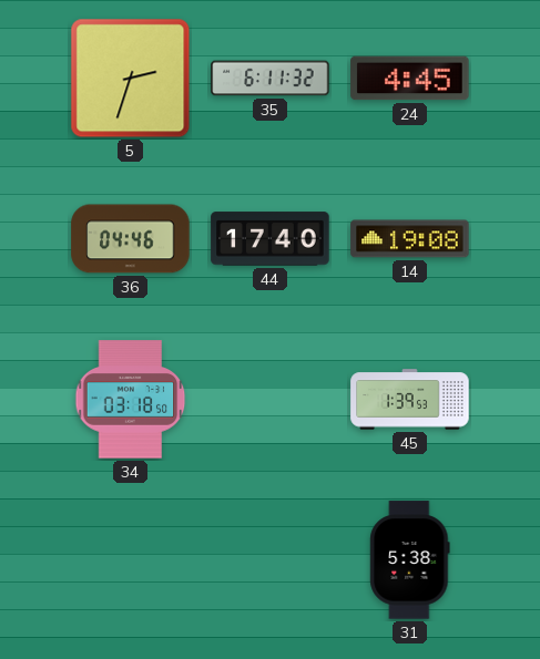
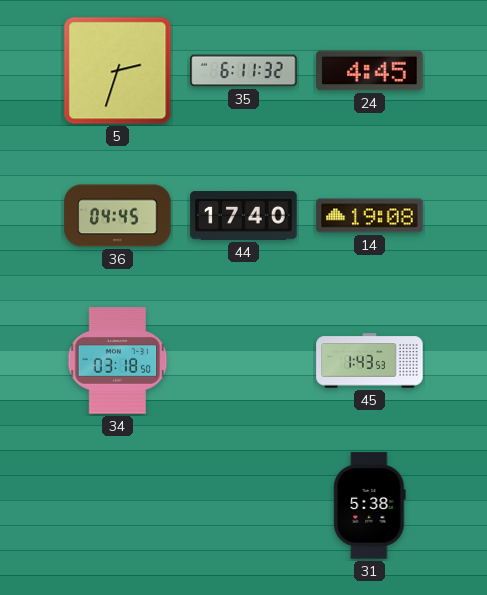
36: 04:46 -> 04:45 (118, 216)
45: 1:39 -> 1:43 (370, 361)
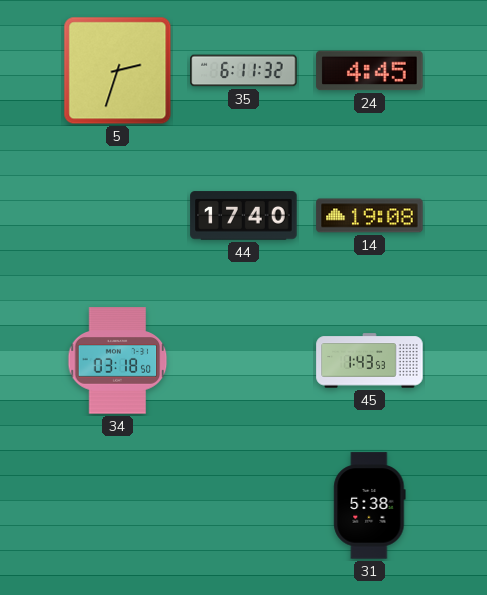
36: 04:45 -> none (118, 216)
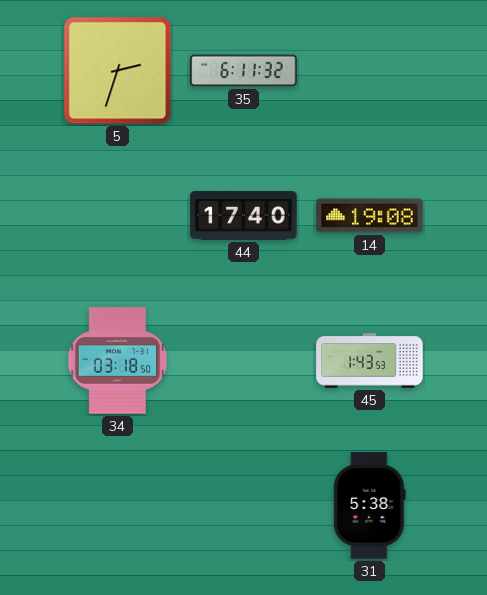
24: 4:45 -> none (370, 71)
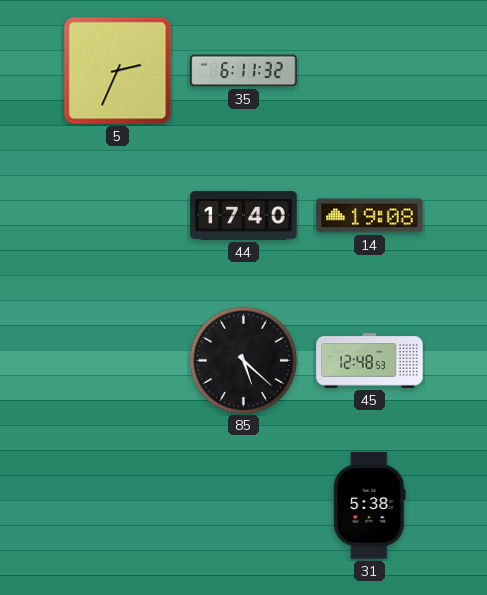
5: 2:33 -> 2:34 (118, 71)
34: 03:18 -> none (118, 361)
85: none -> 5:22 (243, 360)
45: 1:43 -> 12:48 (370, 361)
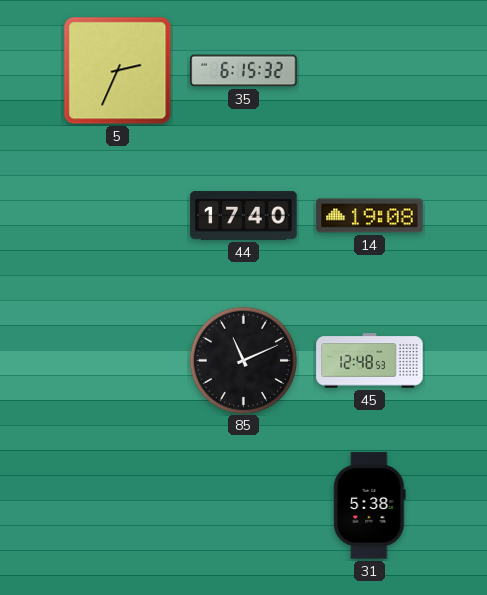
35: 6:11 -> 6:15 (244, 71)
85: 5:22 -> 11:11 (243, 360)
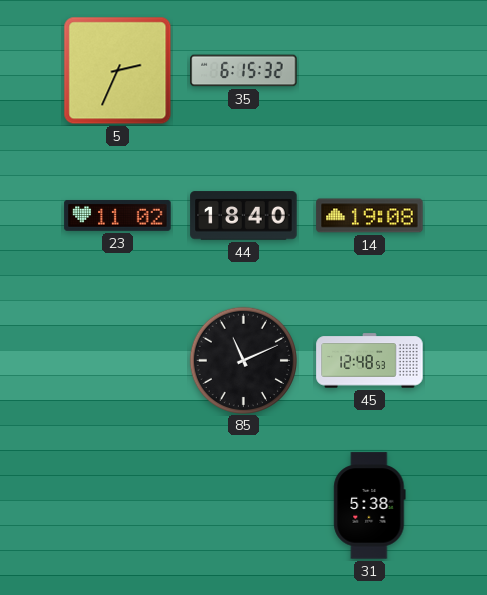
23: none -> 11:02 (118, 215)
44: 17:40 -> 18:40 (244, 216)
